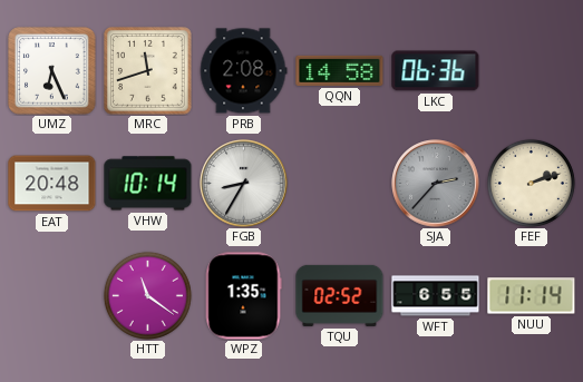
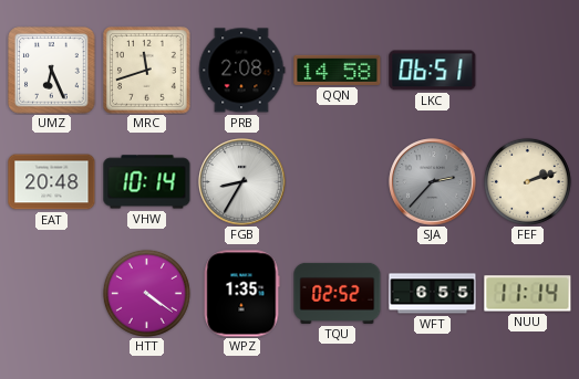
LKC: 06:36 -> 06:51 (433, 71)
HTT: 11:21 -> 4:21 (146, 293)
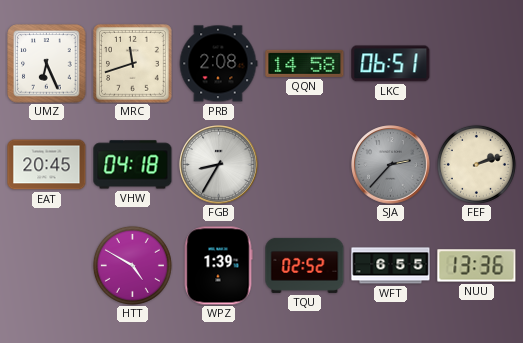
EAT: 20:48 -> 20:45 (47, 165)
VHW: 10:14 -> 04:18 (133, 165)
HTT: 4:21 -> 4:50 (132, 265)
WPZ: 1:35 -> 1:39 (218, 266)
NUU: 11:14 -> 13:36 (477, 266)
